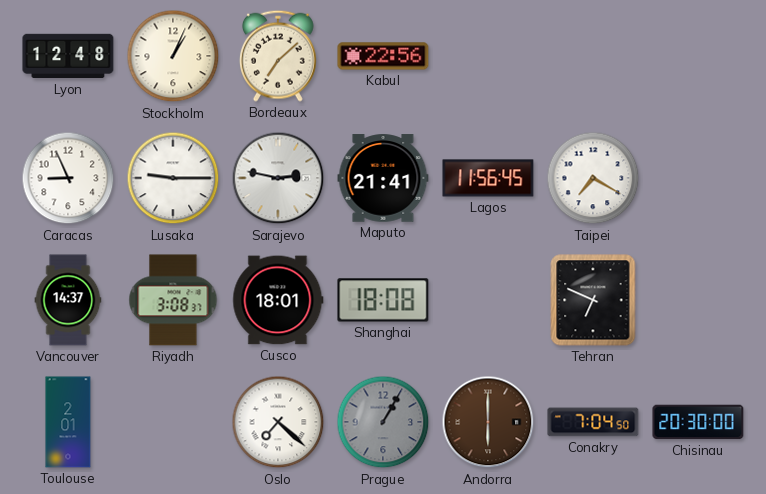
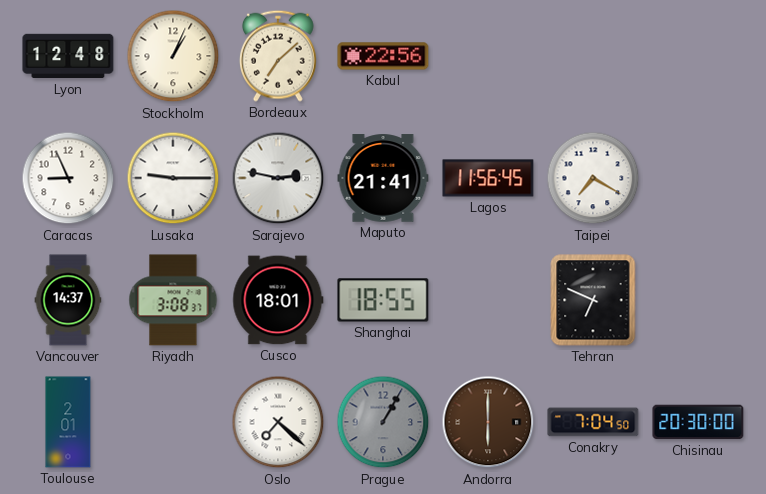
Shanghai: 18:08 -> 18:55 (383, 300)
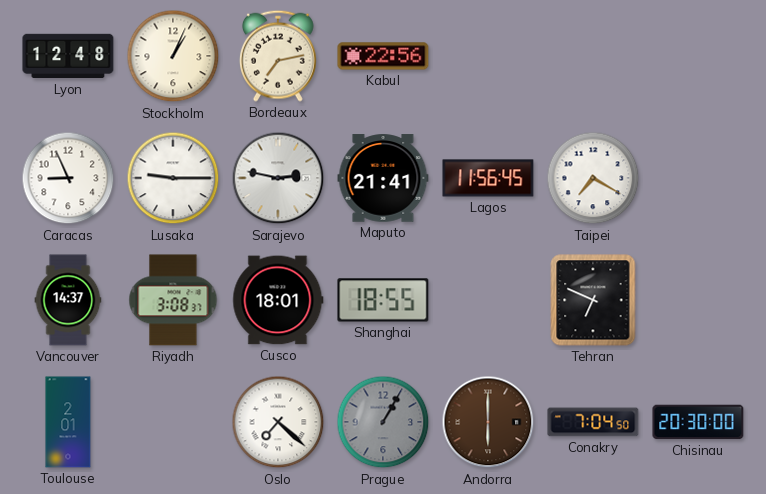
Bordeaux: 7:08 -> 7:13 (278, 56)
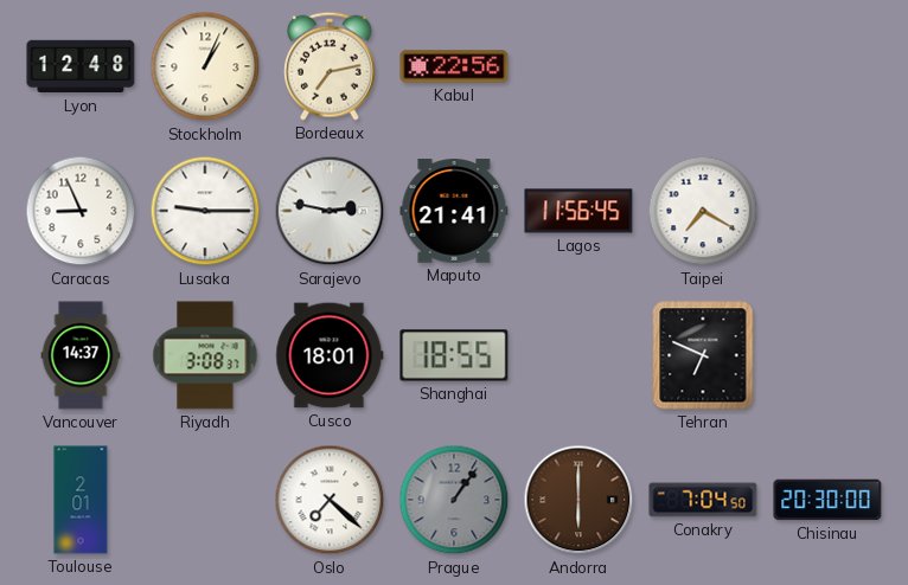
Prague: 1:05 -> 1:06 (454, 500)
